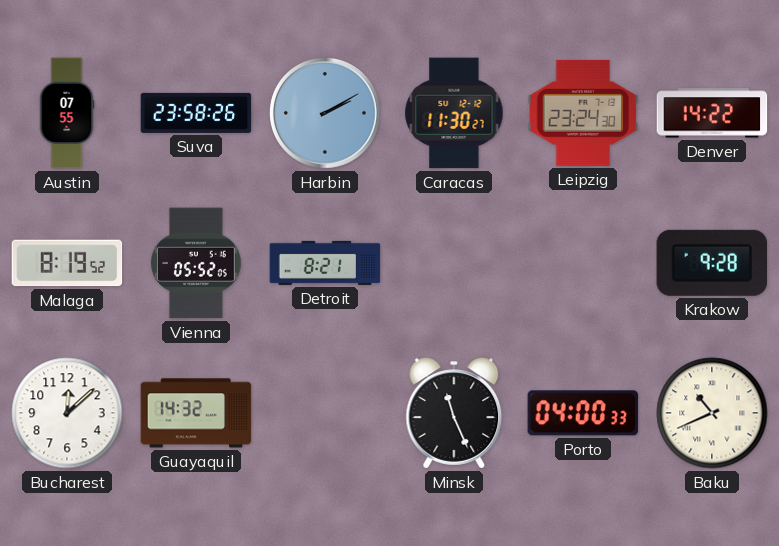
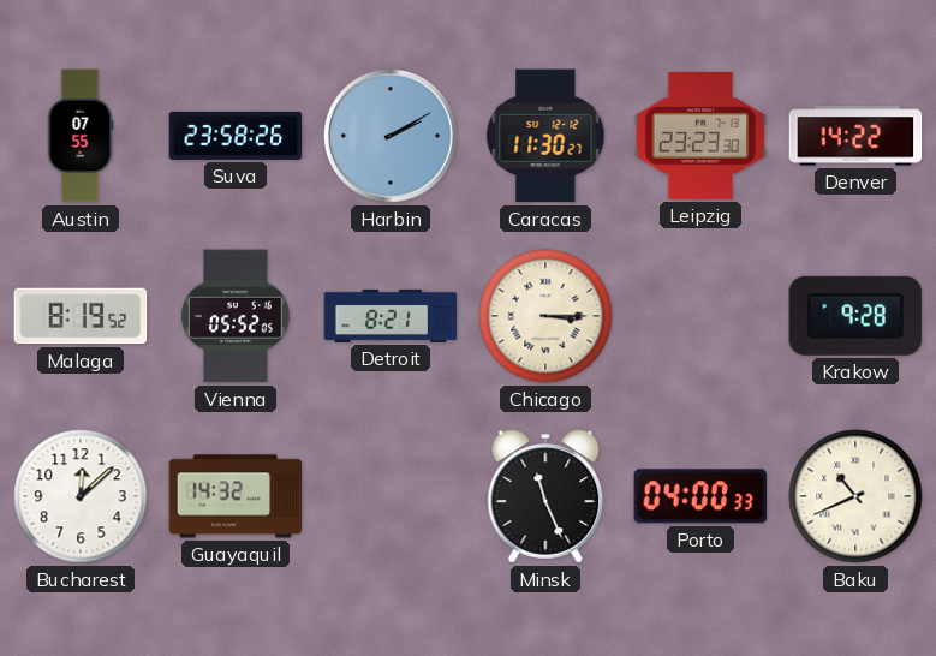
Leipzig: 23:24 -> 23:23 (700, 136)
Chicago: none -> 3:15 (545, 316)
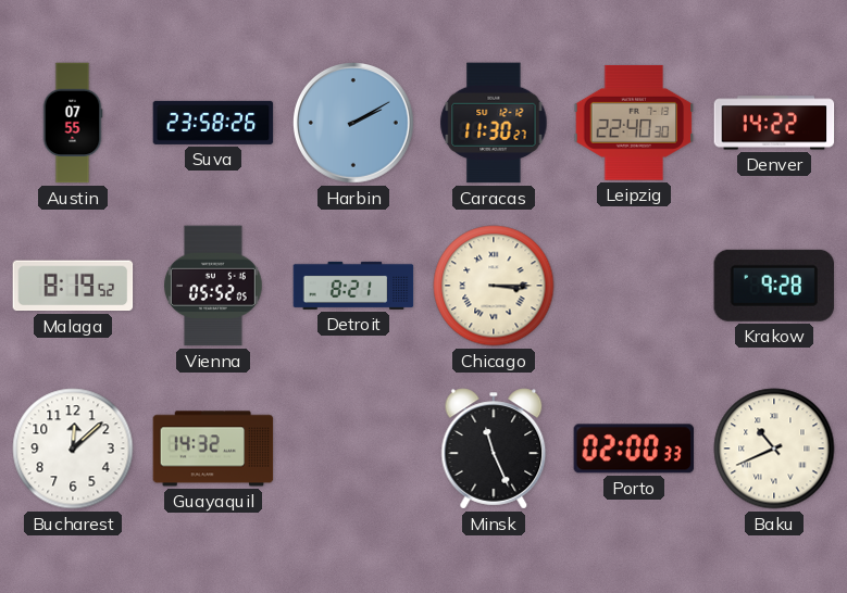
Leipzig: 23:23 -> 22:40 (634, 123)
Porto: 04:00 -> 02:00 (634, 449)
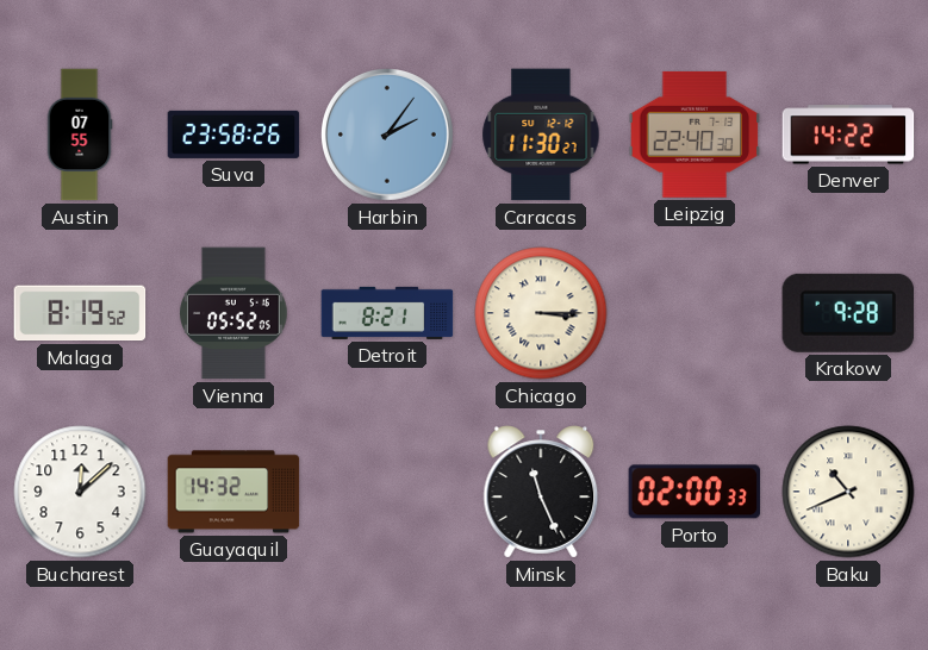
Harbin: 2:10 -> 2:06 (388, 136)
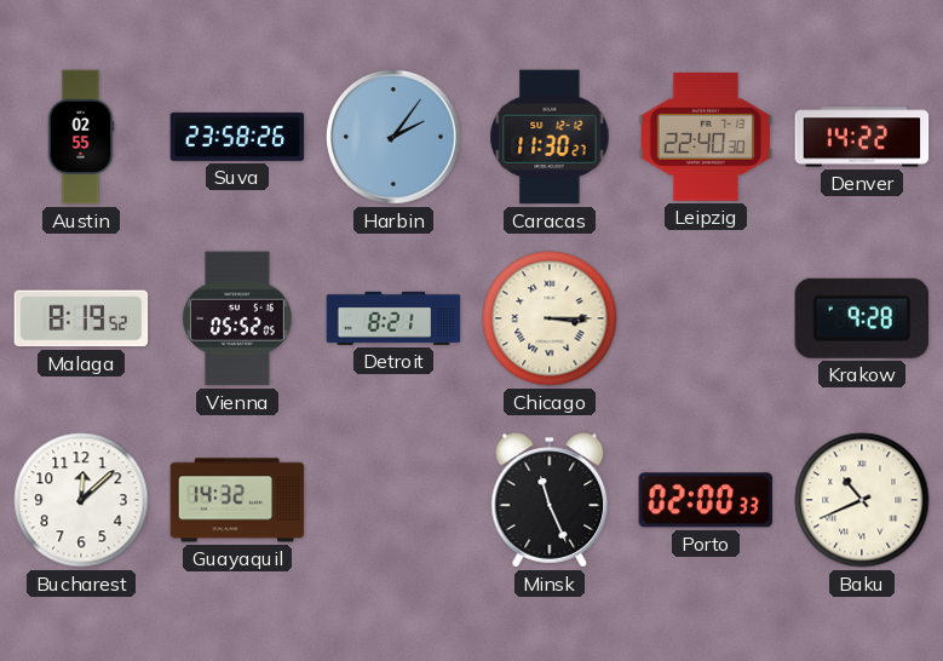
Austin: 07:55 -> 02:55 (81, 137)
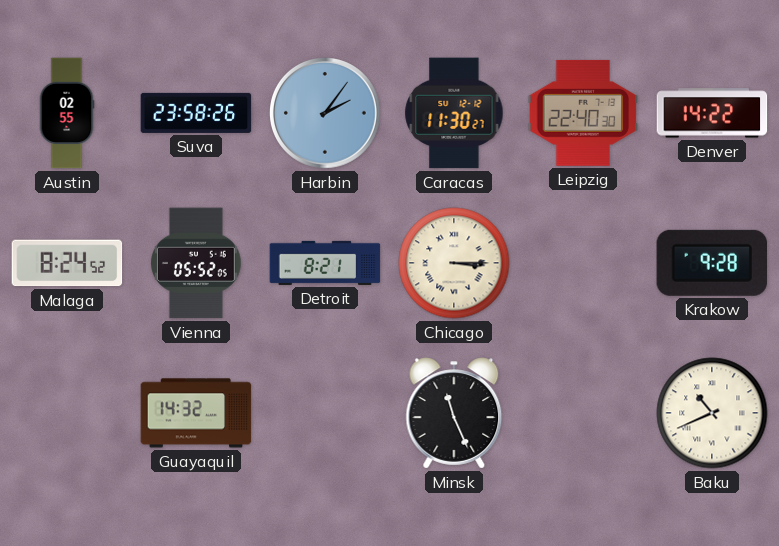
Malaga: 8:19 -> 8:24 (67, 263)
Bucharest: 12:08 -> none (81, 500)
Porto: 02:00 -> none (706, 500)
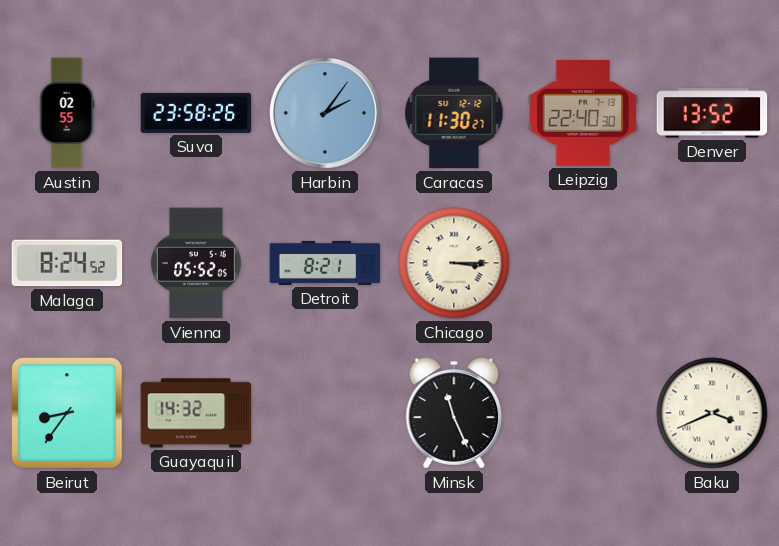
Denver: 14:22 -> 13:52 (712, 113)
Krakow: 9:28 -> none (711, 263)
Beirut: none -> 8:36 (67, 413)
Baku: 10:41 -> 3:41 (712, 413)
